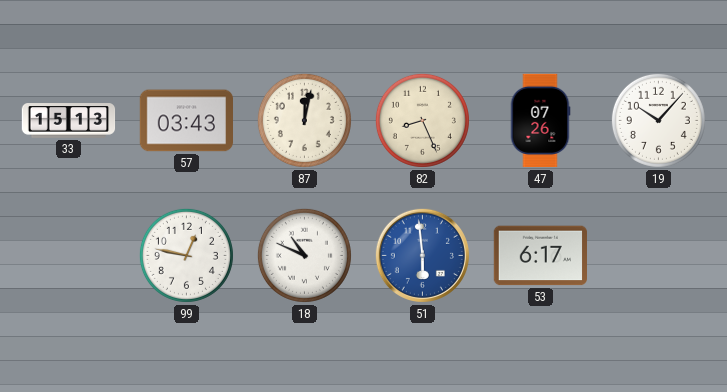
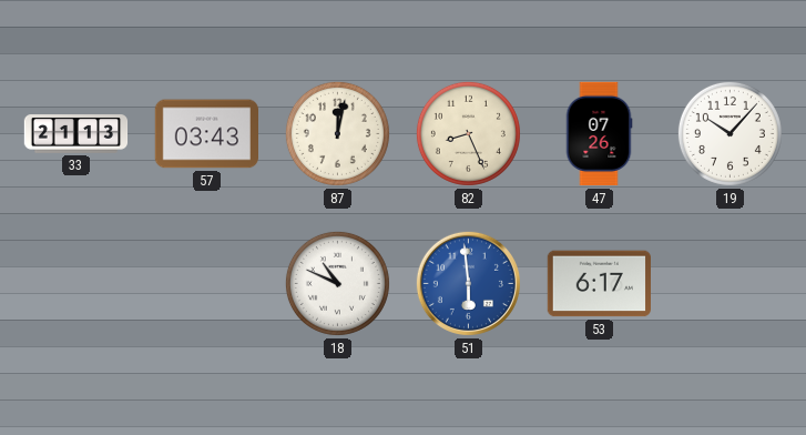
33: 15:13 -> 21:13 (76, 134)
99: 12:47 -> none (186, 255)
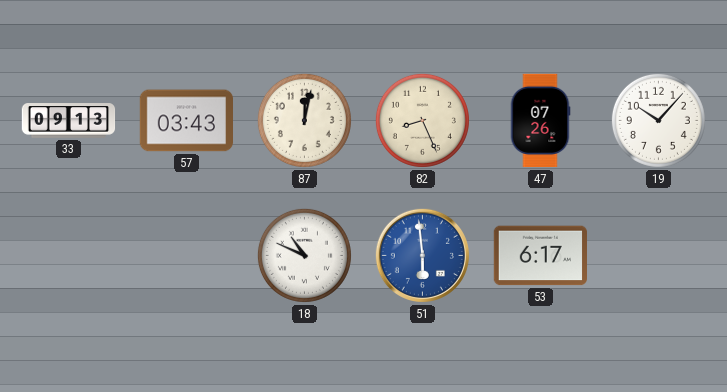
33: 21:13 -> 09:13 (69, 121)
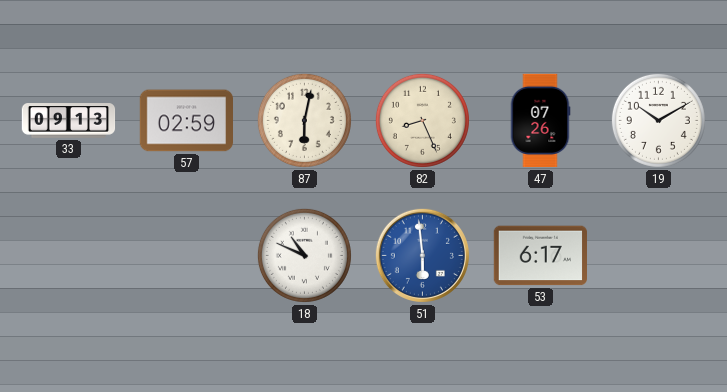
57: 03:43 -> 02:59 (186, 121)
87: 12:02 -> 6:02 (304, 120)
19: 10:07 -> 10:10 (658, 120)
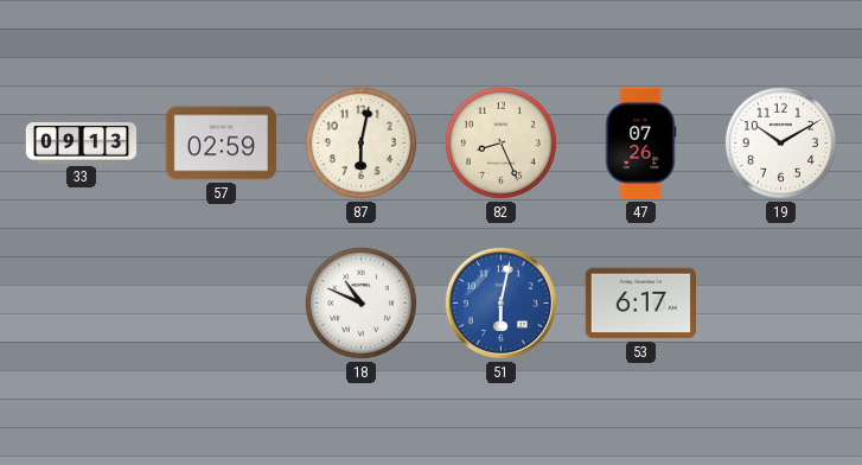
51: 5:59 -> 6:02 (500, 302)
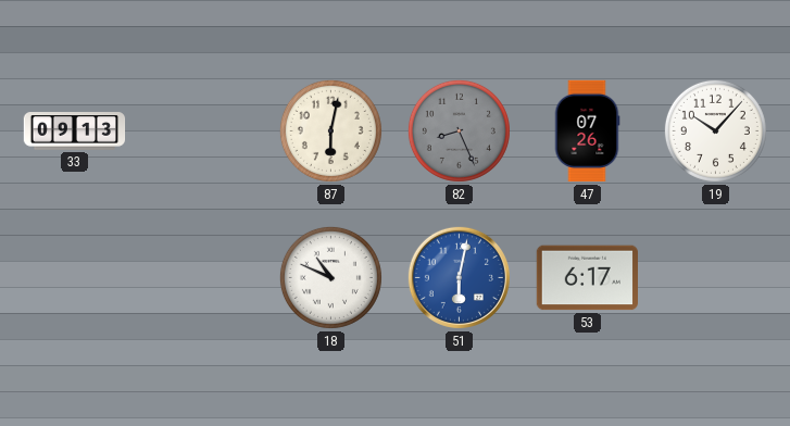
57: 02:59 -> none (221, 144)
82 dial: cream -> grey (459, 130)
19: 10:10 -> 10:07 (715, 130)
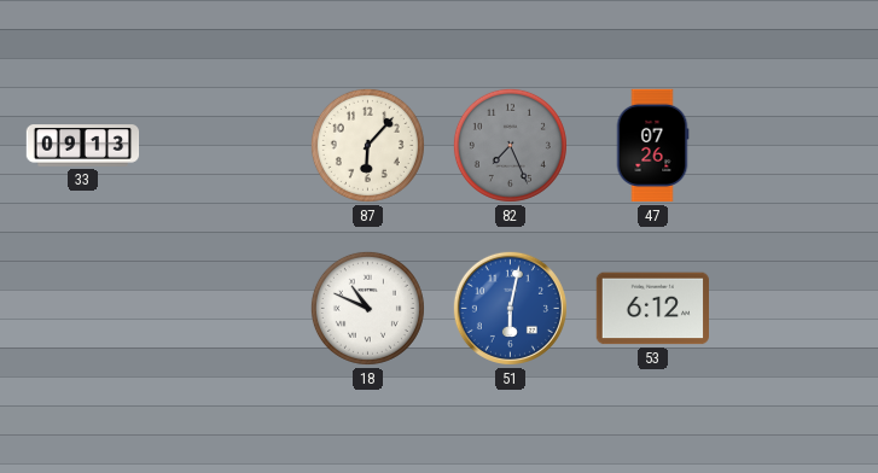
87: 6:02 -> 6:07 (367, 145)
82: 8:26 -> 7:26 (510, 145)
19: 10:07 -> none (715, 130)
53: 6:17 -> 6:12 (652, 309)
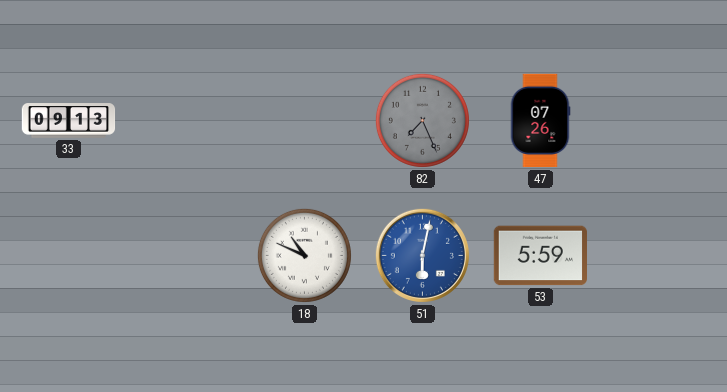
87: 6:07 -> none (367, 145)
53: 6:12 -> 5:59 (540, 256)
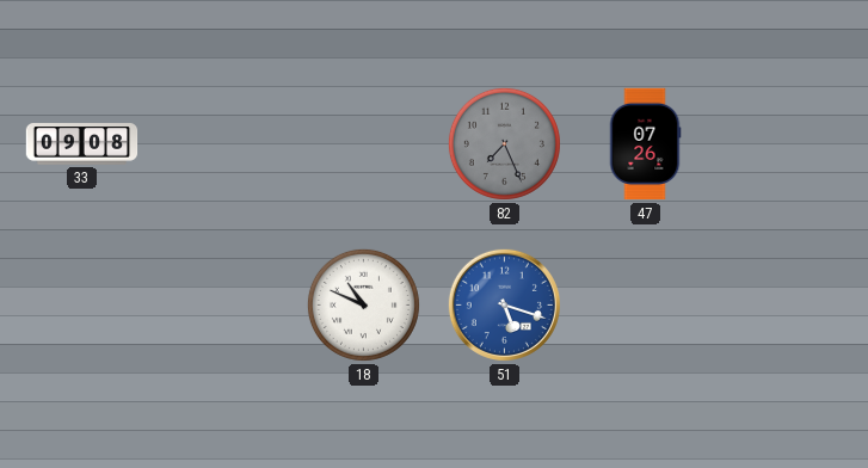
33: 09:13 -> 09:08 (82, 144)
51: 6:02 -> 5:18 (504, 304)
53: 5:59 -> none (540, 256)
